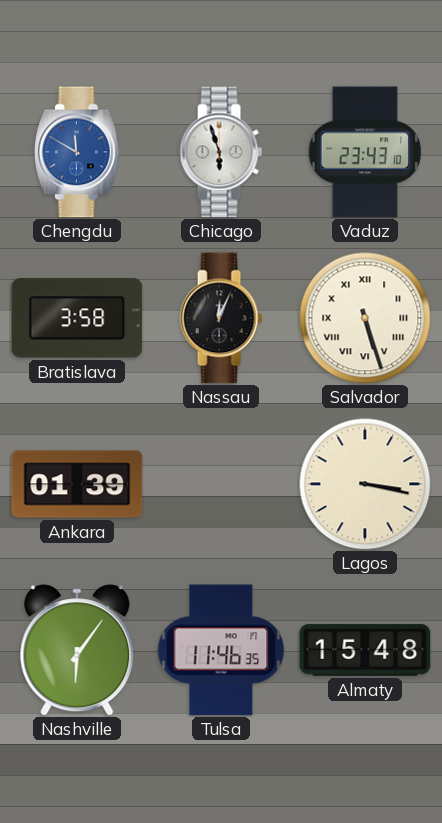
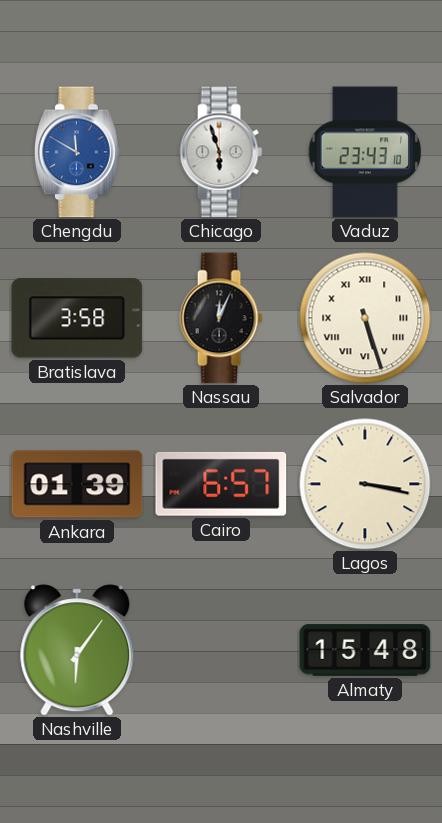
Cairo: none -> 6:57 (221, 484)
Tulsa: 11:46 -> none (221, 650)
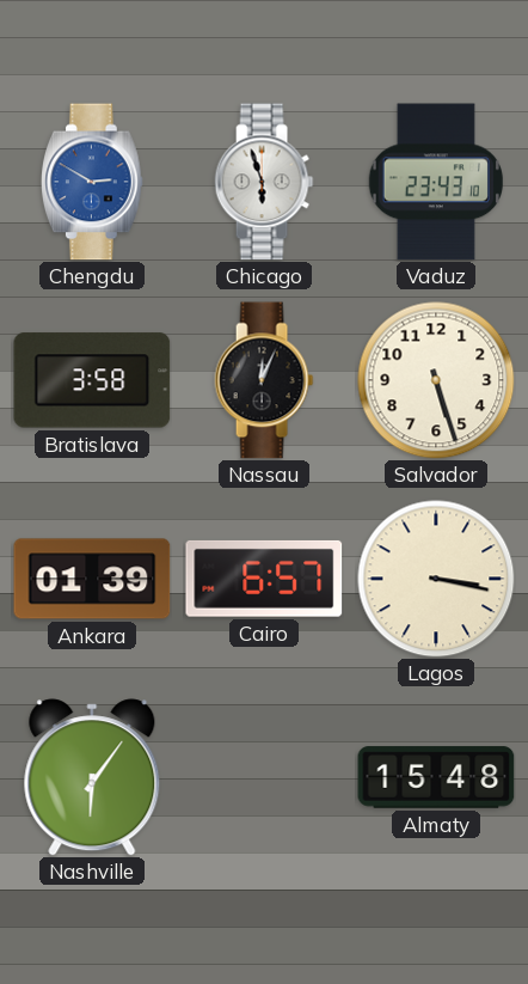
Chengdu: 11:50 -> 2:50 (92, 182)
Salvador numerals: Roman -> Arabic (436, 380)
